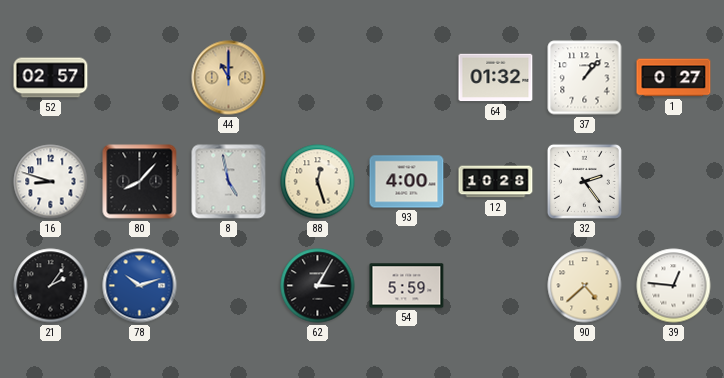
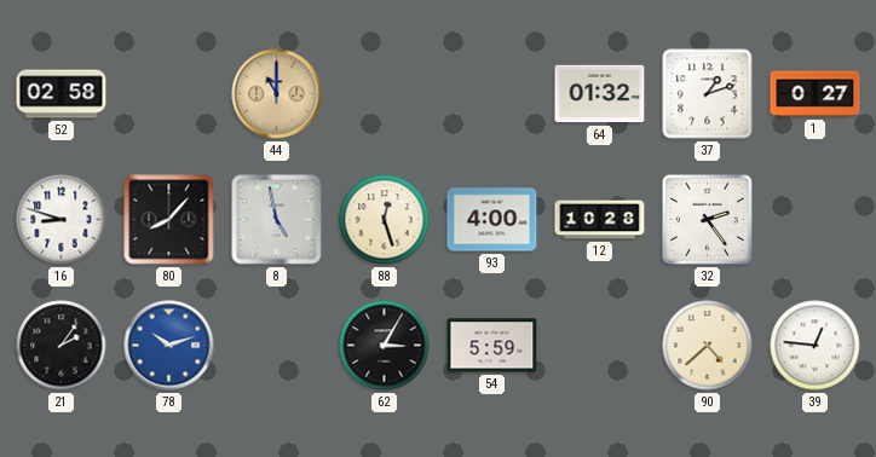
52: 02:57 -> 02:58 (62, 94)
37: 1:07 -> 1:12 (708, 94)
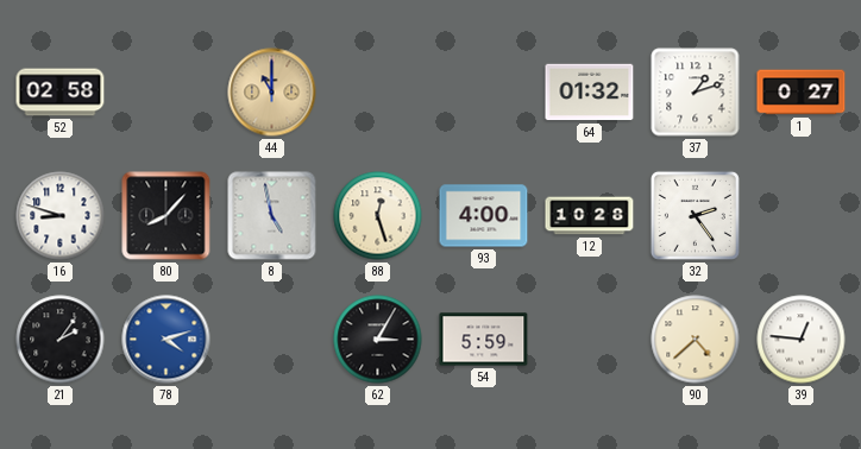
78: 10:12 -> 4:12 (166, 340)
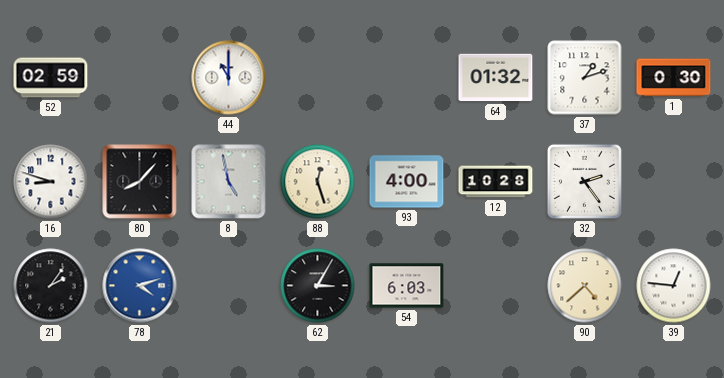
52: 02:58 -> 02:59 (51, 78)
44 dial: champagne -> white (229, 78)
1: 0:27 -> 0:30 (674, 78)
54: 5:59 -> 6:03 (407, 286)
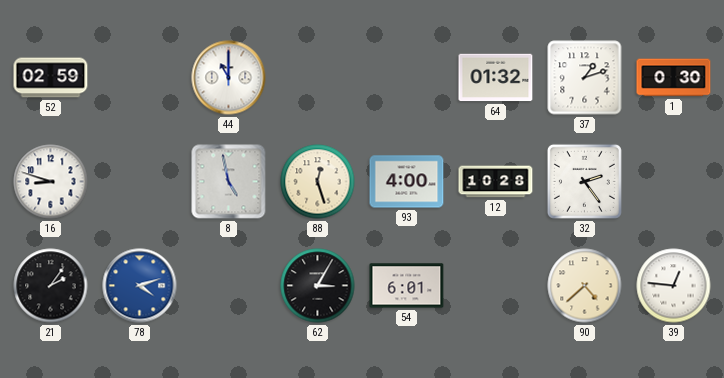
80: 8:07 -> none (140, 182)
54: 6:03 -> 6:01 (407, 286)
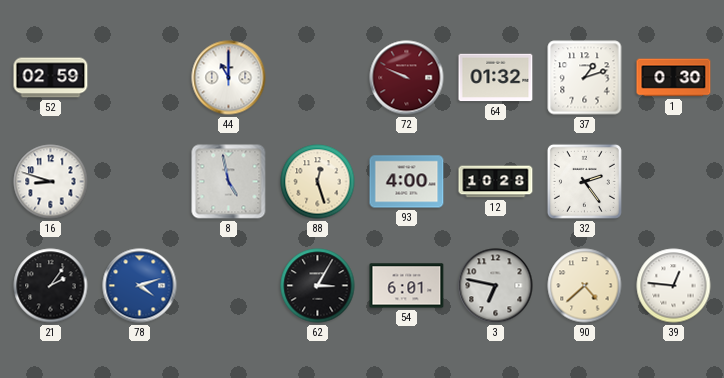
72: none -> 9:49 (407, 78)
3: none -> 6:47 (496, 286)
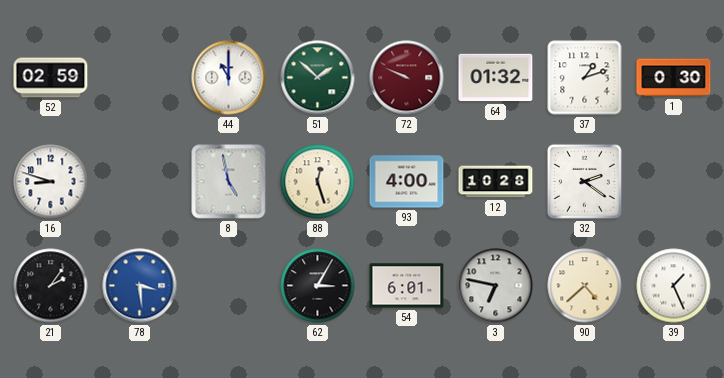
51: none -> 1:52 (318, 78)
32: 2:24 -> 2:21 (584, 181)
78: 4:12 -> 3:29 (140, 286)
39: 12:46 -> 1:26 (674, 286)
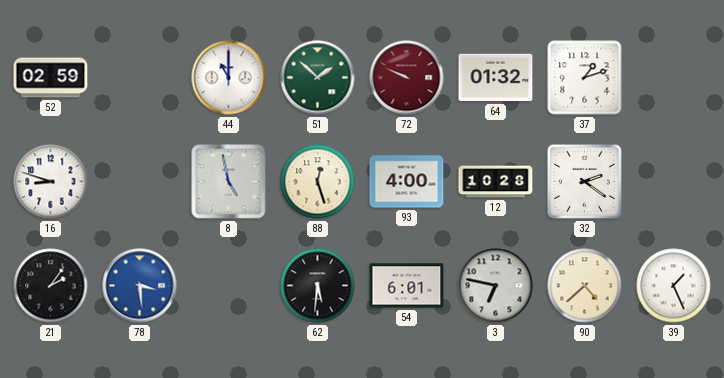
1: 0:30 -> none (674, 78)
62: 3:05 -> 5:31 (318, 286)
